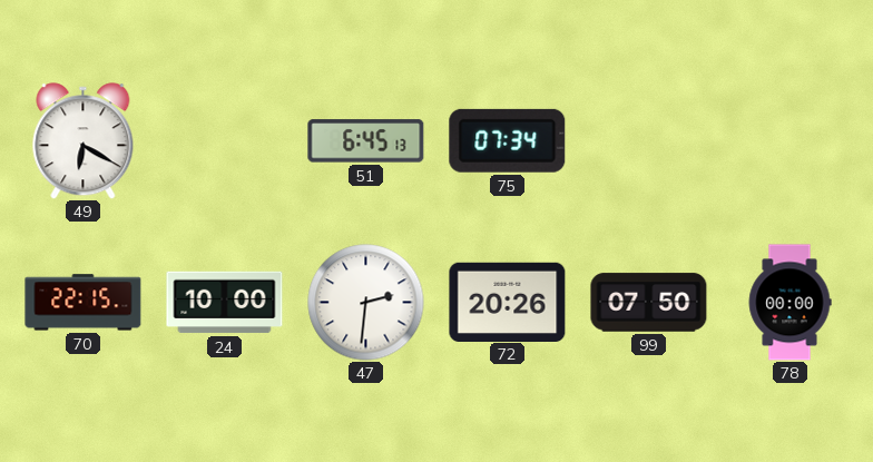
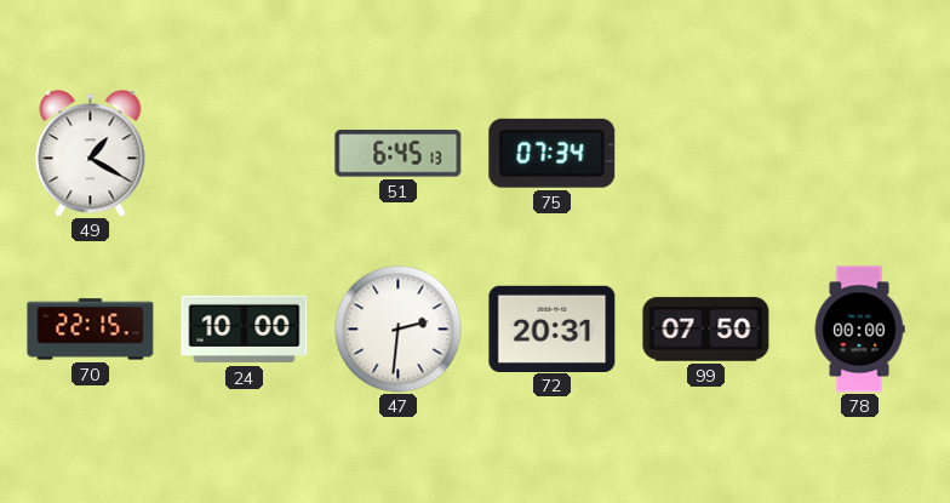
49: 6:20 -> 1:20 (91, 154)
72: 20:26 -> 20:31 (553, 328)
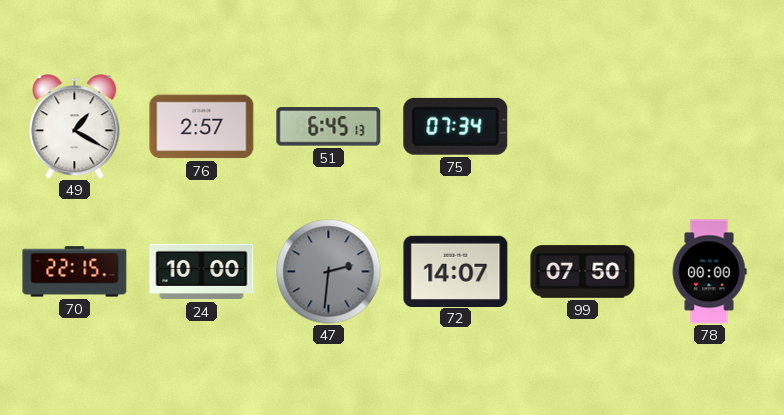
76: none -> 2:57 (202, 127)
47 dial: white -> grey (329, 272)
72: 20:31 -> 14:07 (456, 271)
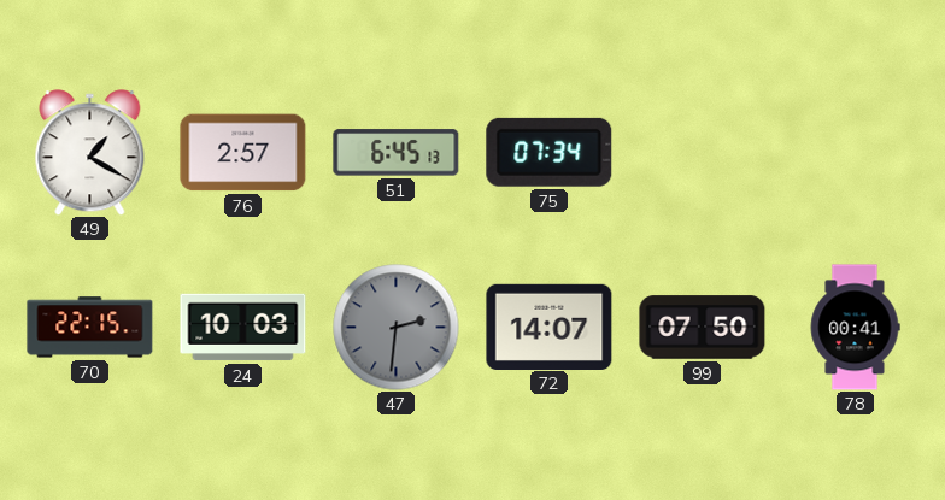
24: 10:00 -> 10:03 (243, 328)
78: 00:00 -> 00:41 (855, 328)
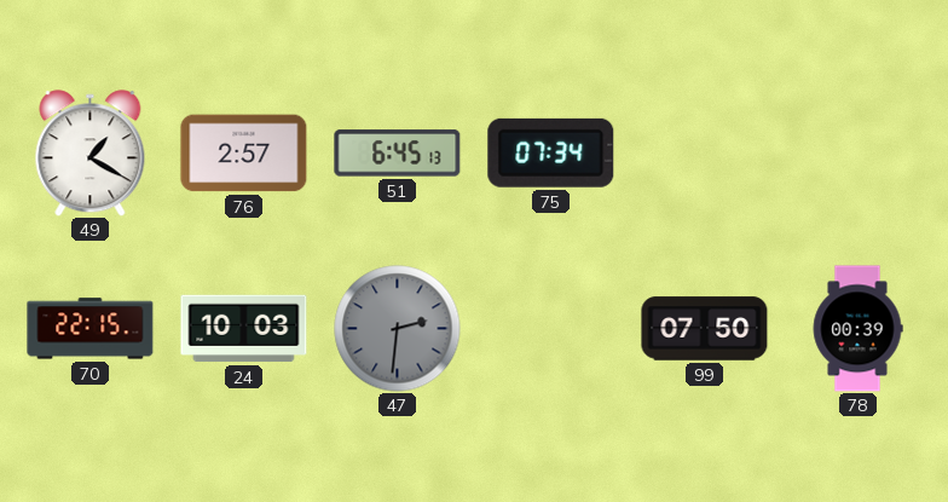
72: 14:07 -> none (550, 327)
78: 00:41 -> 00:39 (857, 329)
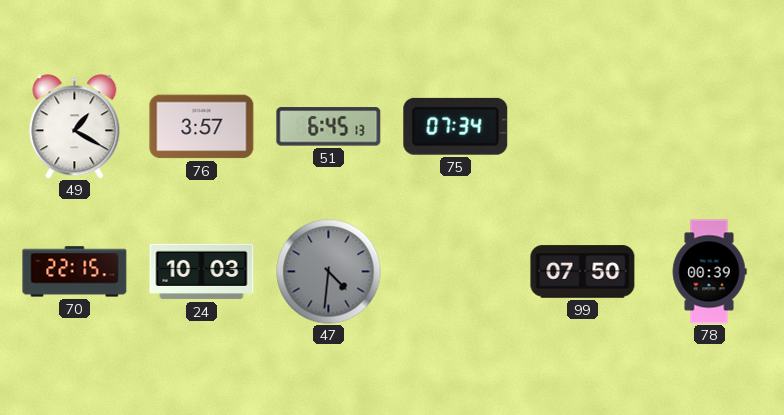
76: 2:57 -> 3:57 (202, 127)
47: 2:31 -> 4:31 (329, 272)
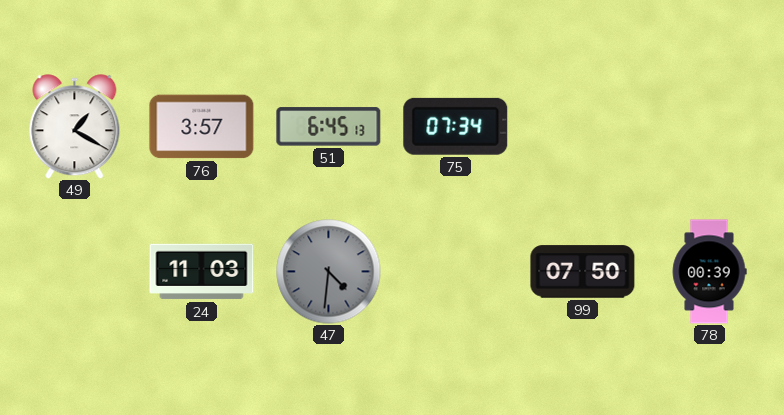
70: 22:15 -> none (75, 272)
24: 10:03 -> 11:03 (202, 272)
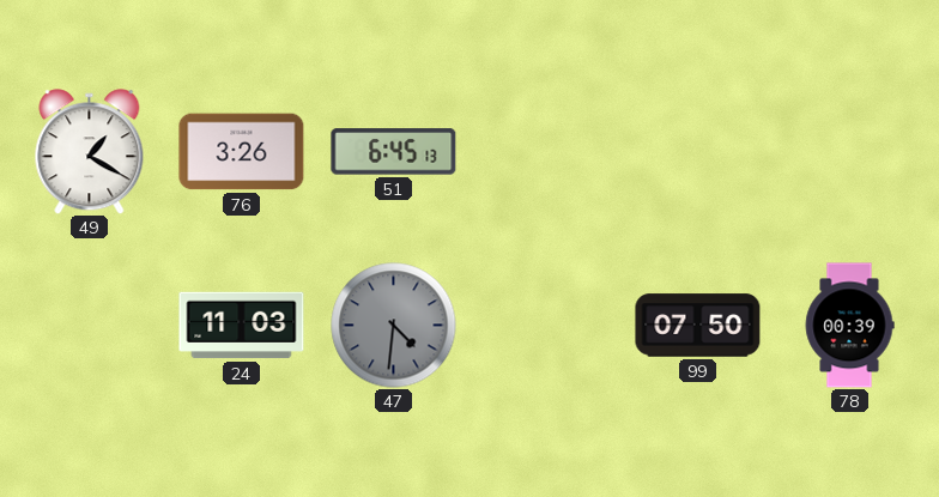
76: 3:57 -> 3:26 (242, 152)
75: 07:34 -> none (456, 126)
